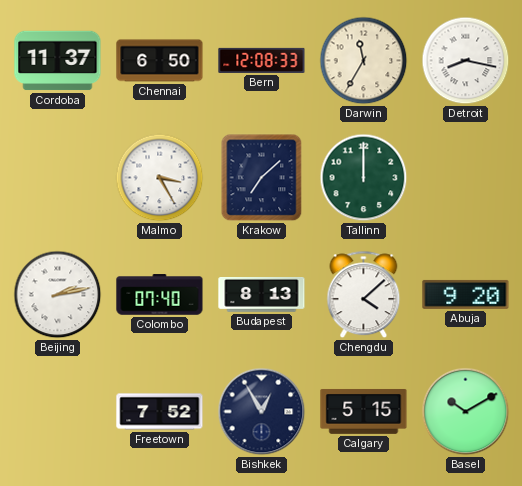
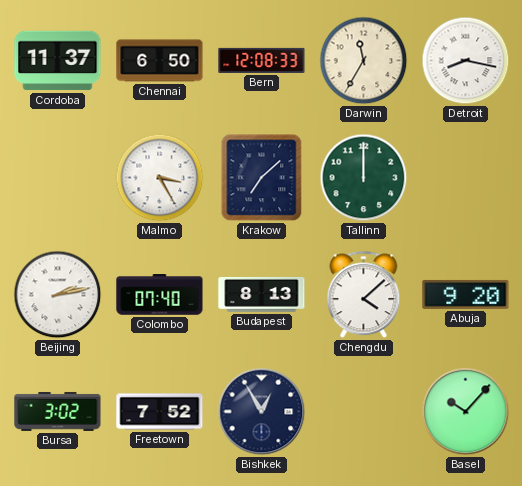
Bursa: none -> 3:02 (58, 411)
Calgary: 5:15 -> none (364, 411)
Basel: 10:10 -> 10:07 (466, 412)
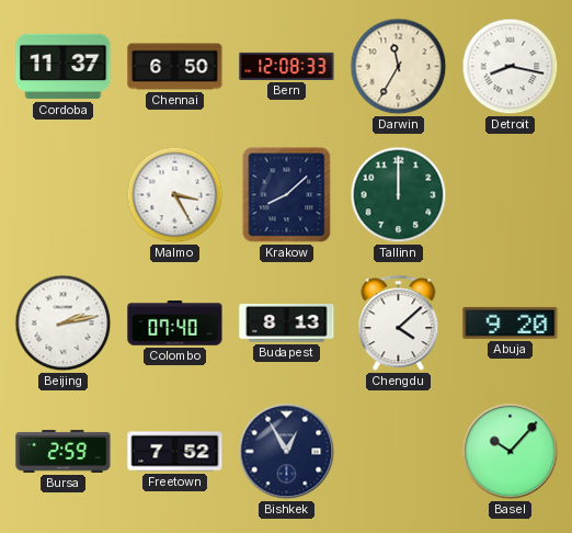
Krakow: 7:08 -> 8:08 (287, 195)
Bursa: 3:02 -> 2:59 (64, 451)
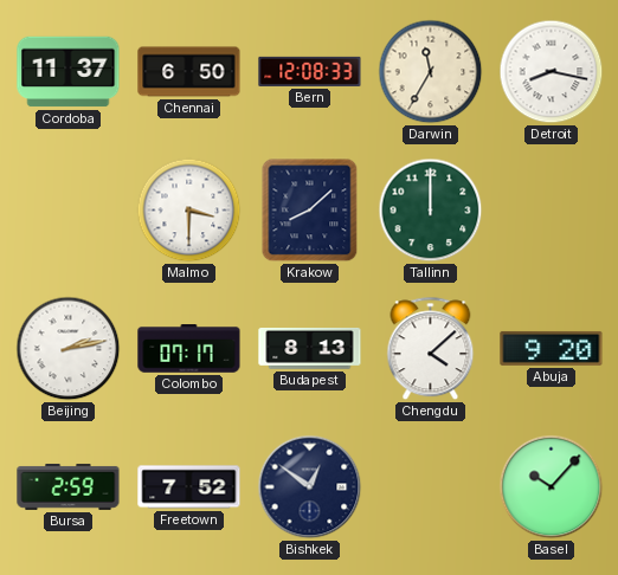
Malmo: 3:25 -> 3:30 (189, 211)
Colombo: 07:40 -> 07:17 (189, 349)
Bishkek: 12:55 -> 12:51 (310, 487)
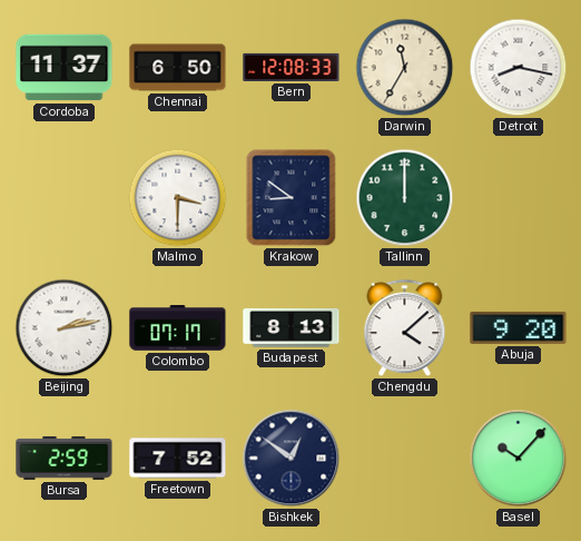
Krakow: 8:08 -> 8:51 (292, 198)
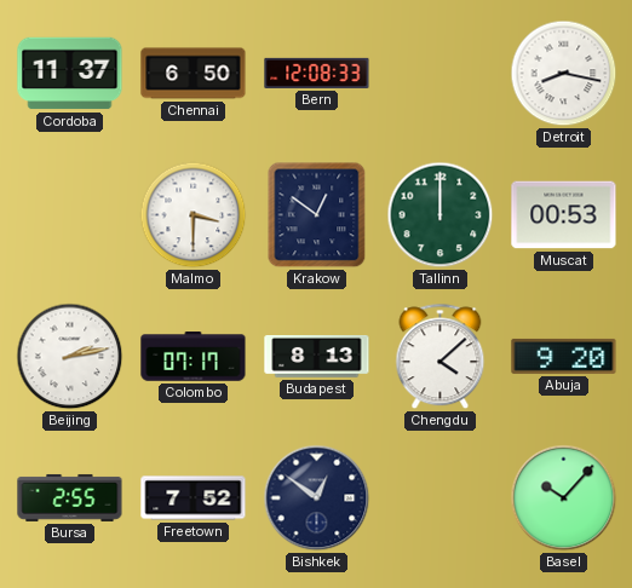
Darwin: 11:35 -> none (405, 68)
Krakow: 8:51 -> 12:51 (317, 215)
Muscat: none -> 00:53 (564, 215)
Bursa: 2:59 -> 2:55 (70, 497)
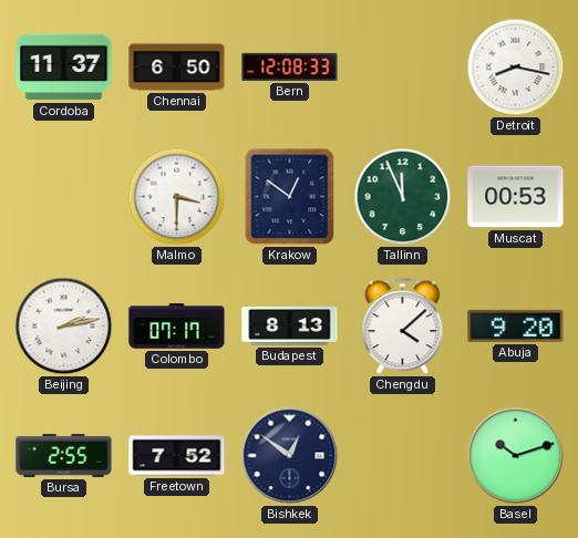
Tallinn: 12:00 -> 11:56 (403, 197)
Basel: 10:07 -> 10:12 (516, 456)
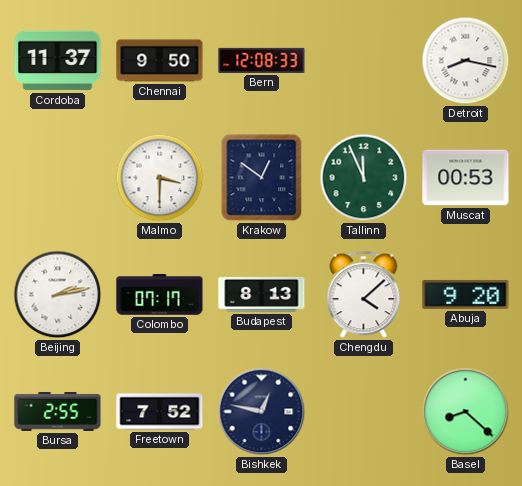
Chennai: 6:50 -> 9:50 (160, 61)
Bishkek: 12:51 -> 12:47 (262, 412)
Basel: 10:12 -> 8:22 (466, 412)
